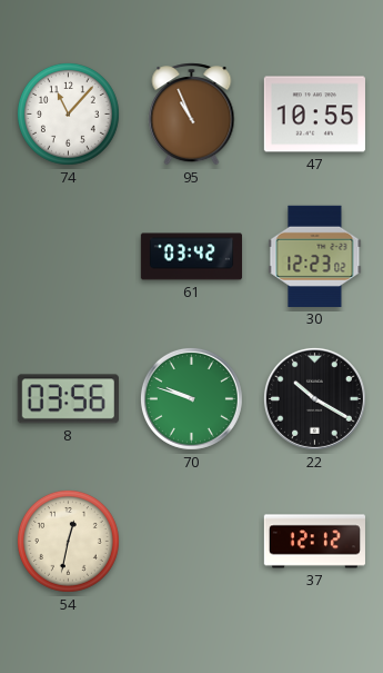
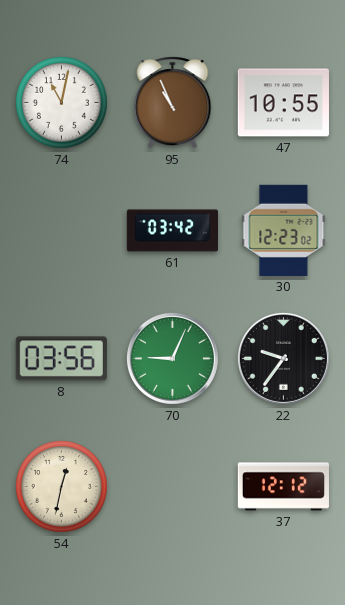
74: 11:07 -> 11:02 (61, 102)
70: 9:48 -> 9:04 (172, 358)
22: 10:20 -> 9:36 (283, 358)
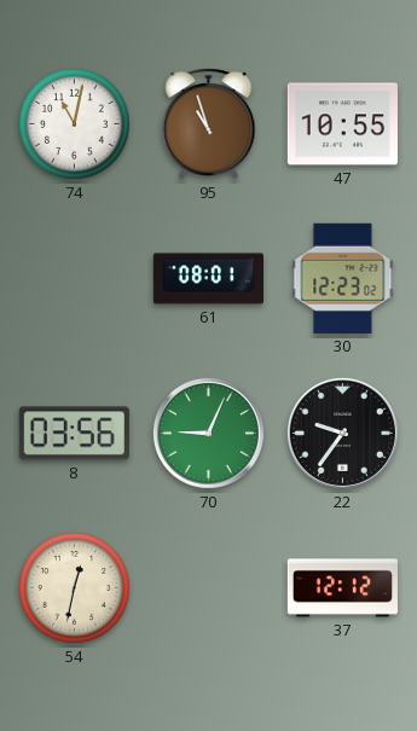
95: 10:56 -> 10:57 (209, 124)
61: 03:42 -> 08:01 (208, 279)
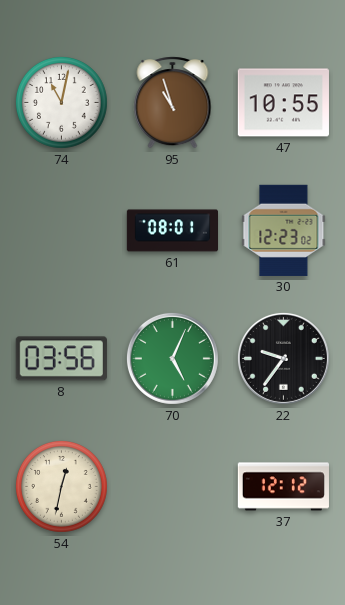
70: 9:04 -> 5:04 (172, 358)
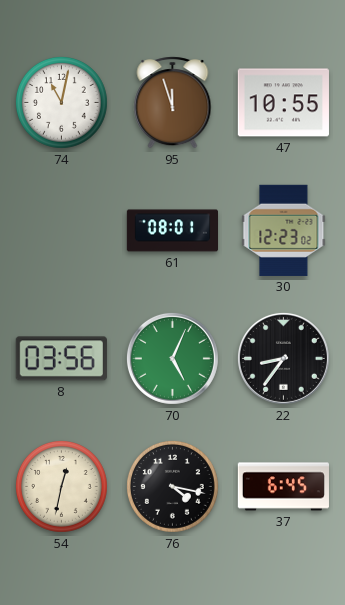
95: 10:57 -> 11:57 (173, 103)
22: 9:36 -> 8:36 (283, 358)
76: none -> 4:17 (172, 486)
37: 12:12 -> 6:45 (283, 487)
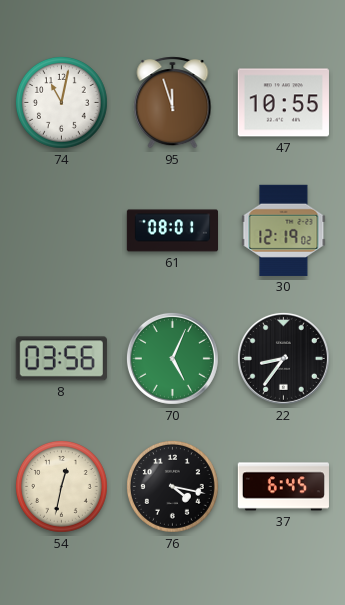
30: 12:23 -> 12:19 (284, 230)
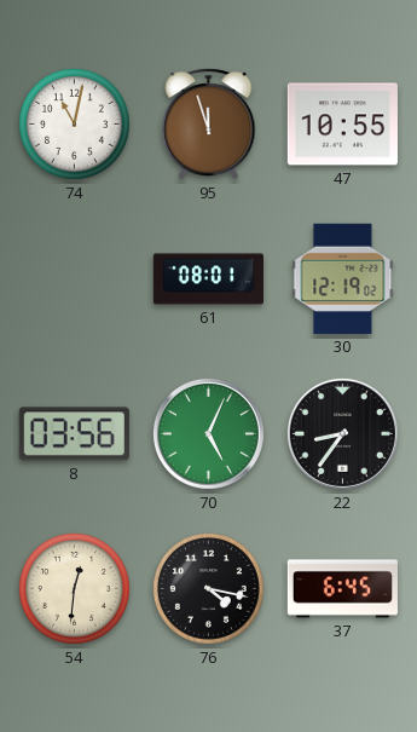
54: 12:32 -> 12:31 (74, 588)
